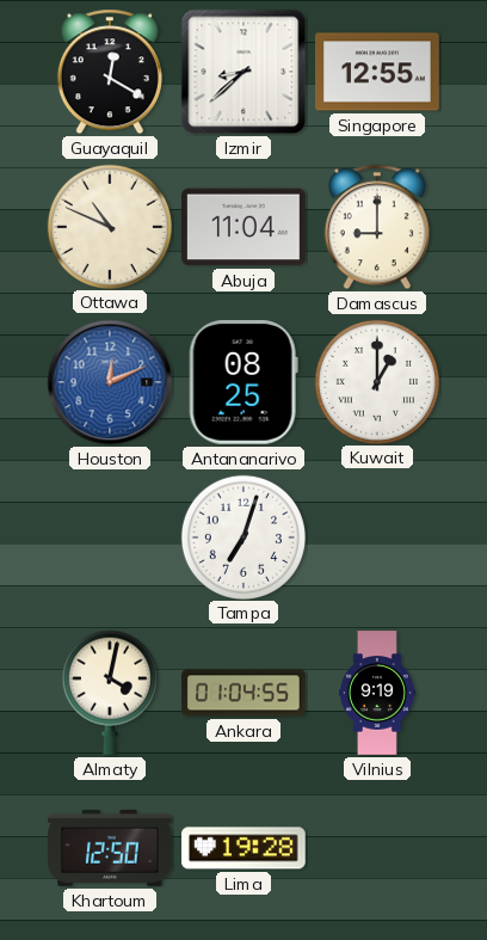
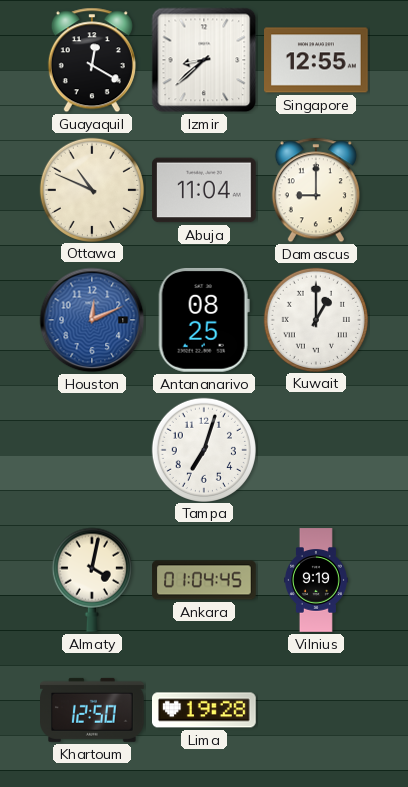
Ankara: 01:04:55 -> 01:04:45 (204, 580)
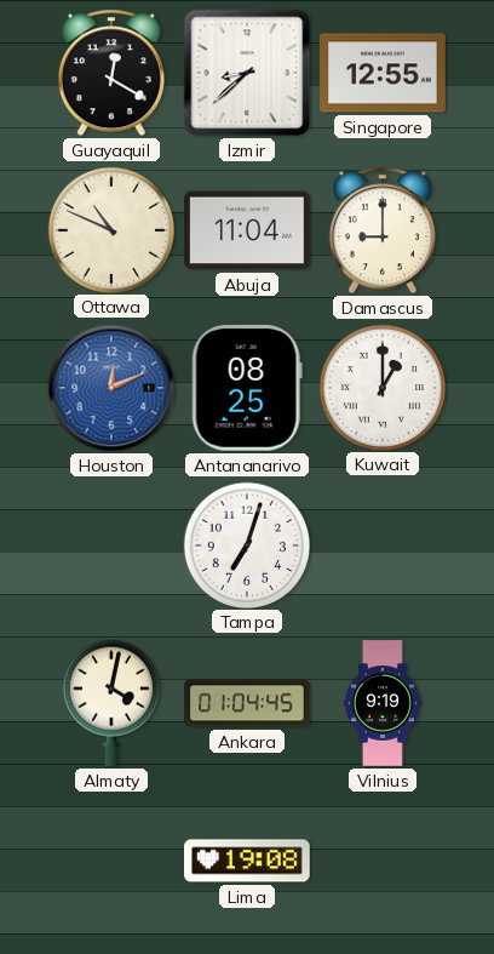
Khartoum: 12:50 -> none (93, 710)
Lima: 19:28 -> 19:08 (247, 861)
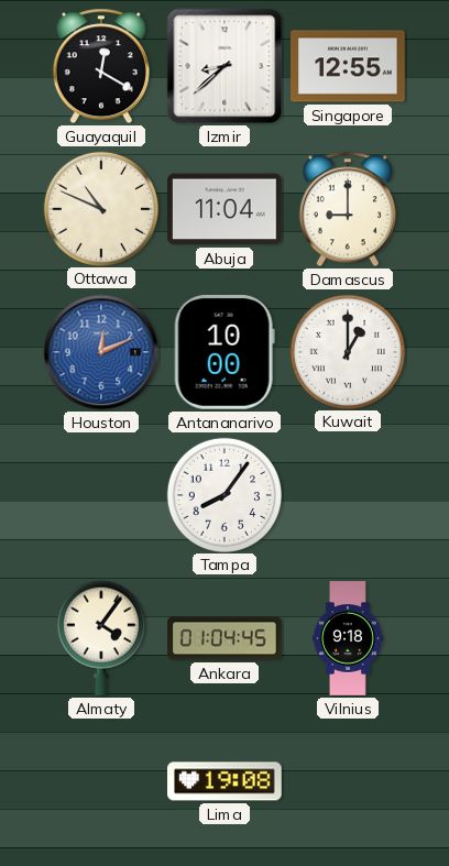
Antananarivo: 08:25 -> 10:00 (225, 352)
Tampa: 7:03 -> 8:06 (223, 494)
Almaty: 4:02 -> 4:06 (101, 638)
Vilnius: 9:19 -> 9:18 (348, 638)
